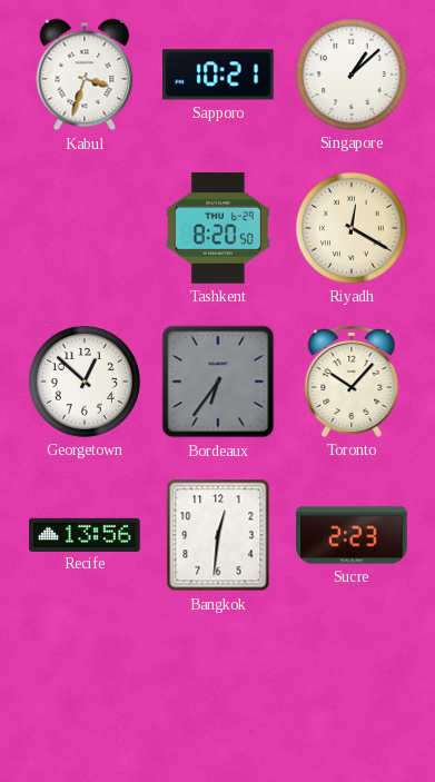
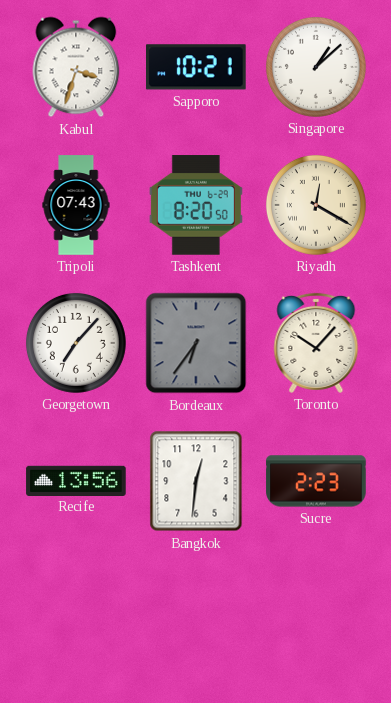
Tripoli: none -> 07:43 (76, 205)
Georgetown: 12:52 -> 7:07 (76, 343)
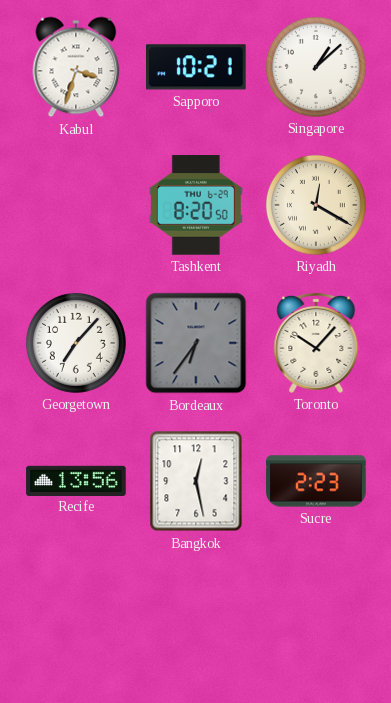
Tripoli: 07:43 -> none (76, 205)
Bangkok: 12:31 -> 12:28 (196, 481)
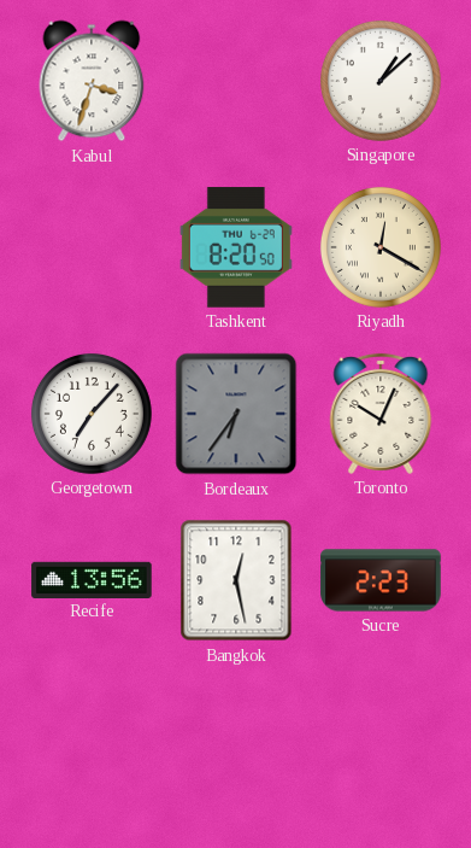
Sapporo: 10:21 -> none (197, 67)
Toronto: 10:07 -> 10:04 (381, 414)
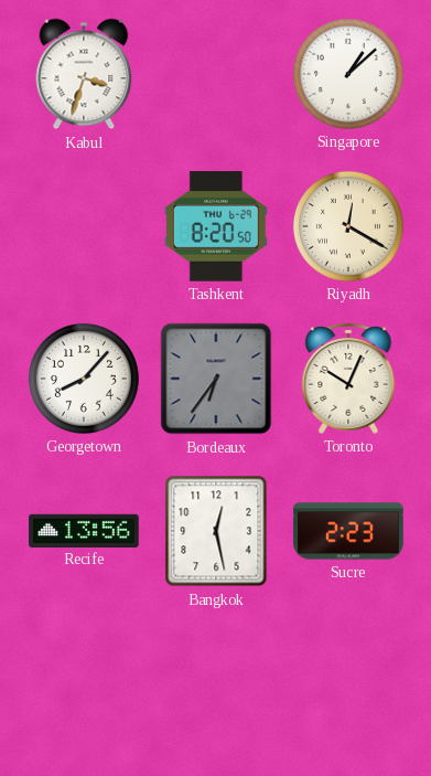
Georgetown: 7:07 -> 8:07 (84, 379)
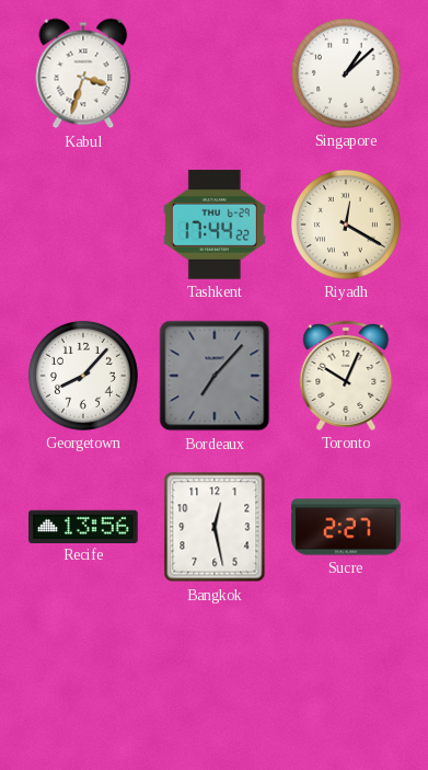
Tashkent: 8:20 -> 17:44 (215, 225)
Bordeaux: 6:36 -> 7:07 (215, 376)
Sucre: 2:23 -> 2:27 (346, 527)
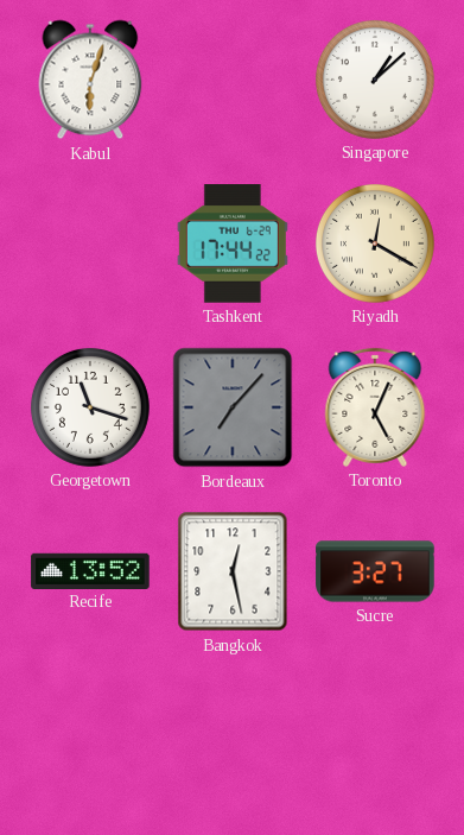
Kabul: 3:33 -> 6:03 (90, 80)
Georgetown: 8:07 -> 11:18 (90, 407)
Toronto: 10:04 -> 5:04 (375, 407)
Recife: 13:56 -> 13:52 (90, 570)
Sucre: 2:27 -> 3:27 (375, 571)
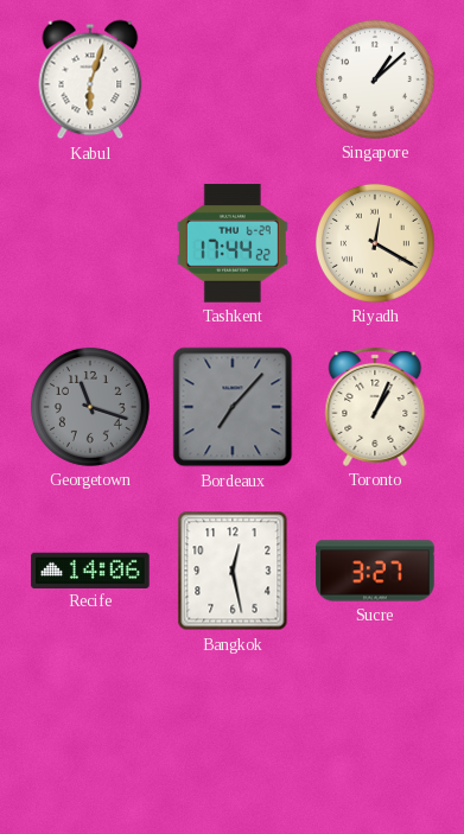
Georgetown dial: white -> grey (90, 407)
Toronto: 5:04 -> 1:04 (375, 407)
Recife: 13:52 -> 14:06 (90, 569)
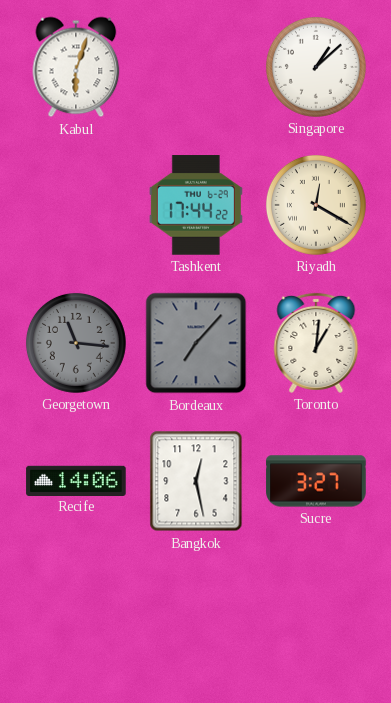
Georgetown: 11:18 -> 11:16 (76, 343)
Toronto: 1:04 -> 1:01 (316, 343)
